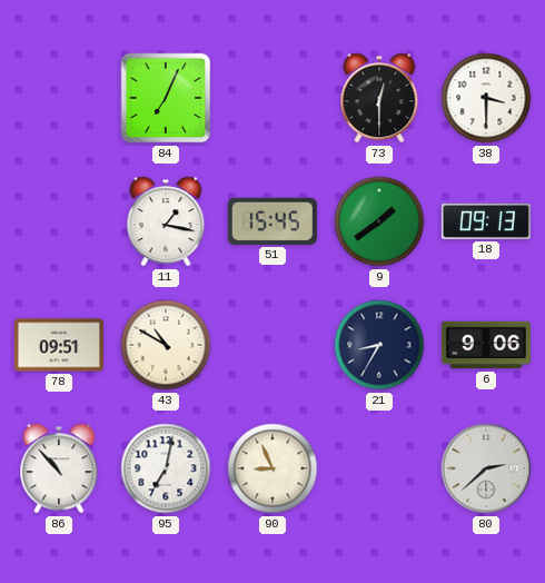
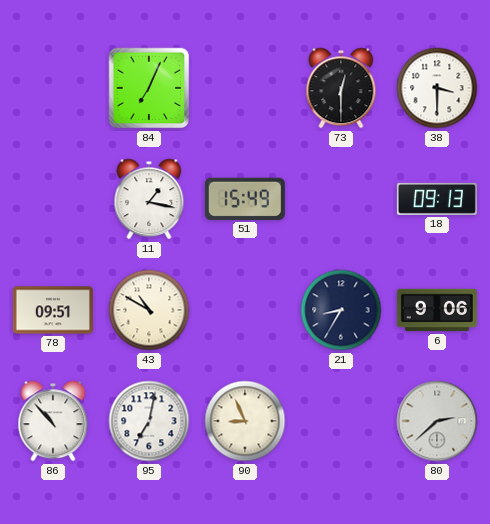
51: 15:45 -> 15:49 (245, 199)
9: 1:39 -> none (379, 221)
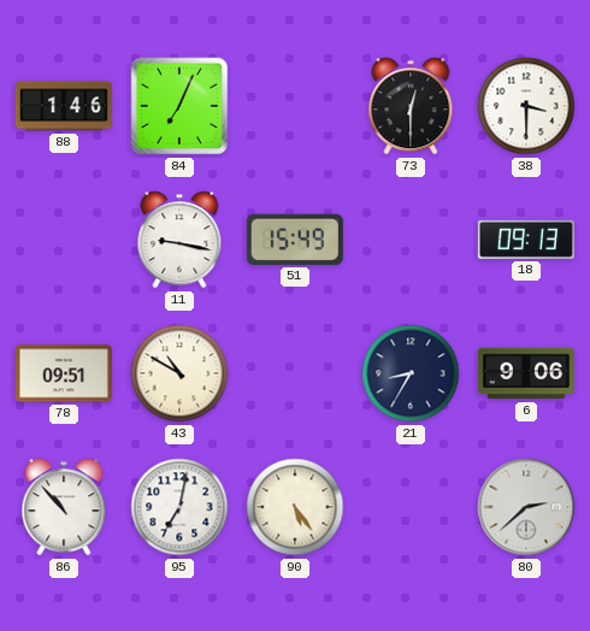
88: none -> 1:46 (64, 106)
11: 1:17 -> 9:17 (179, 240)
90: 8:56 -> 5:24 (295, 507)
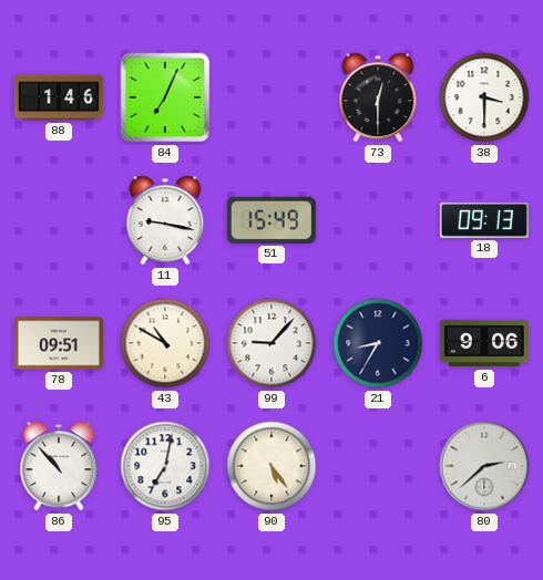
99: none -> 9:07 (271, 343)
